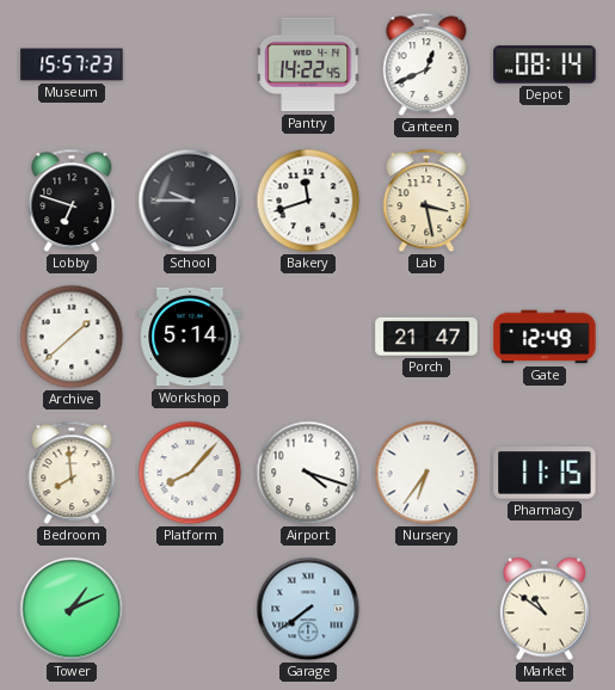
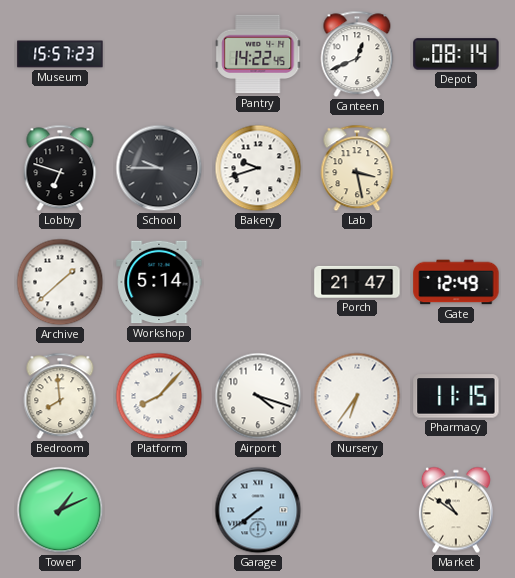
Bakery: 11:42 -> 9:42 (258, 168)
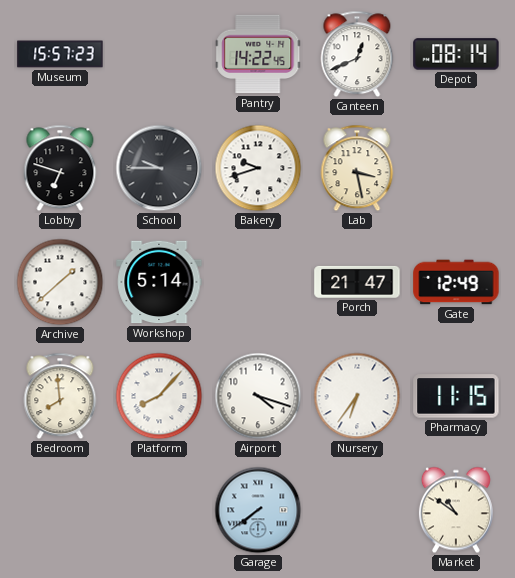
Tower: 1:11 -> none (60, 510)
